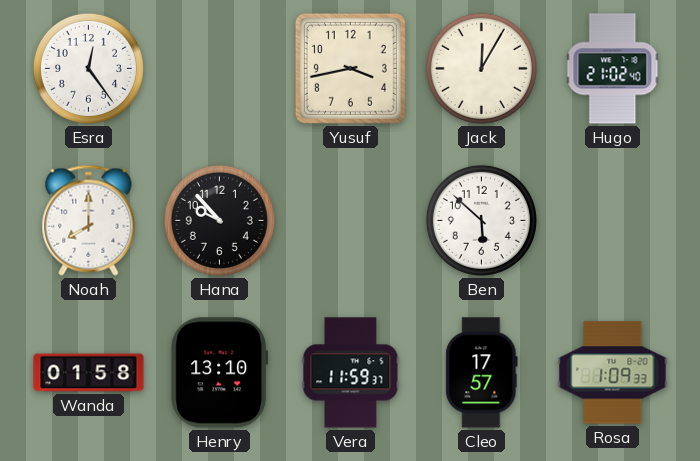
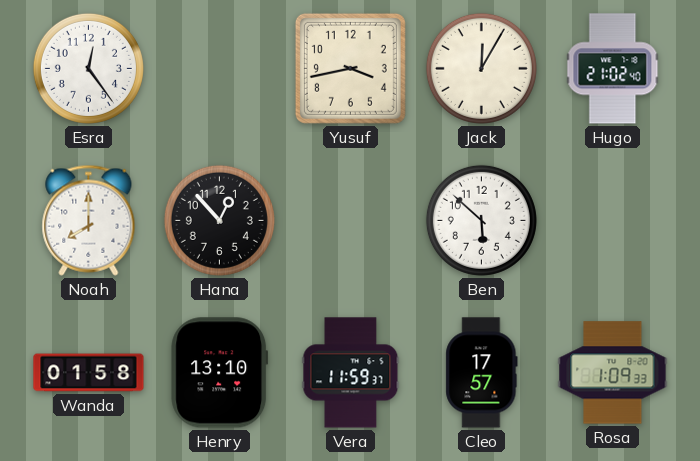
Hana: 9:53 -> 12:53 (219, 220)
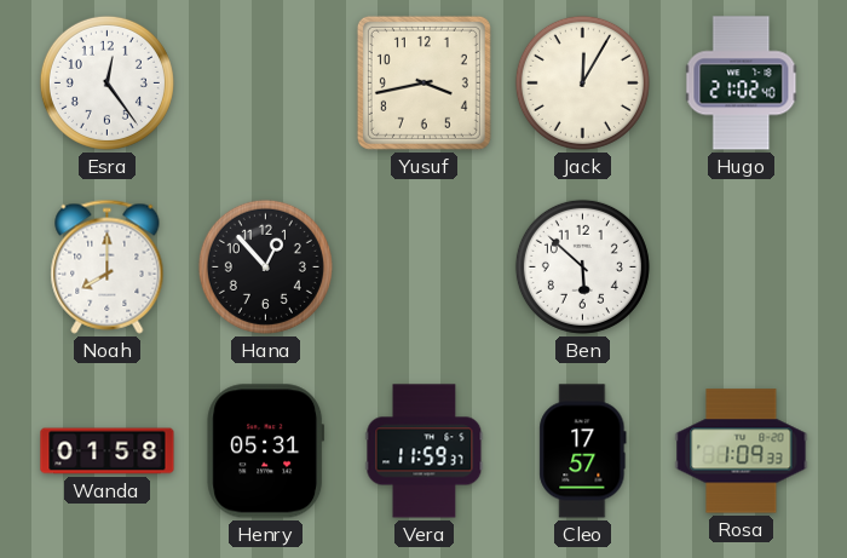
Henry: 13:10 -> 05:31 (266, 451)
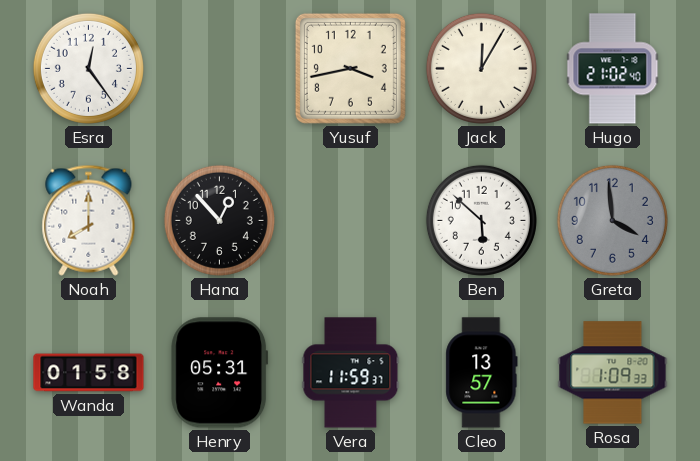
Greta: none -> 3:59 (612, 220)
Cleo: 17:57 -> 13:57 (482, 373)
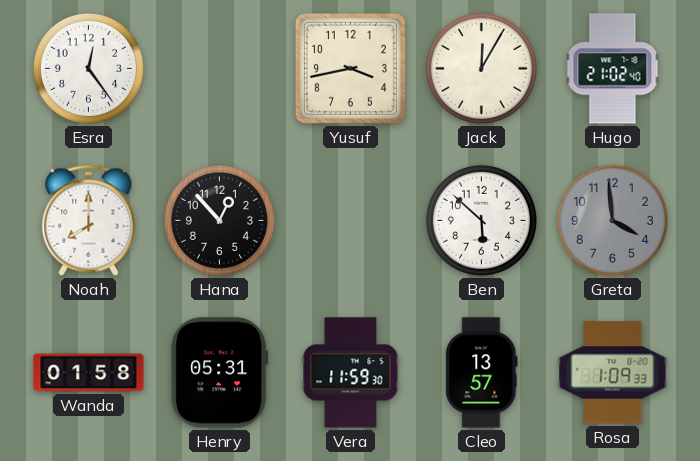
Vera: 11:59:37 -> 11:59:30 (351, 373)
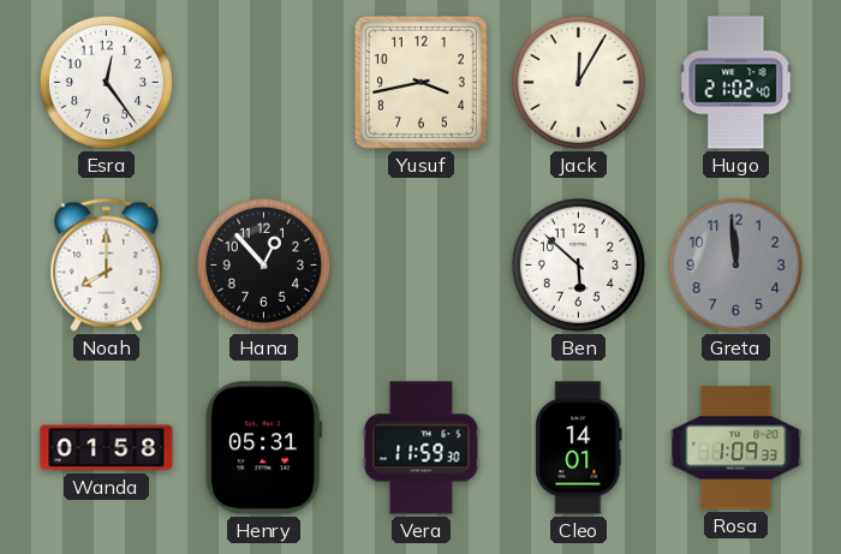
Greta: 3:59 -> 11:59 (735, 264)
Cleo: 13:57 -> 14:01 (579, 448)
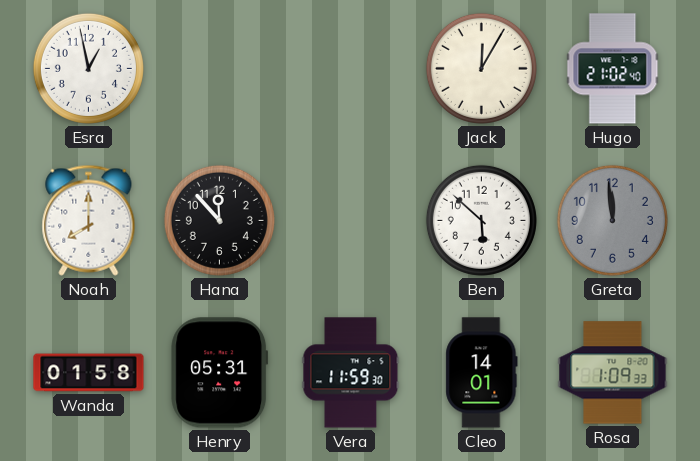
Esra: 12:24 -> 12:58 (88, 68)
Yusuf: 3:43 -> none (421, 82)
Hana: 12:53 -> 11:53 (219, 220)
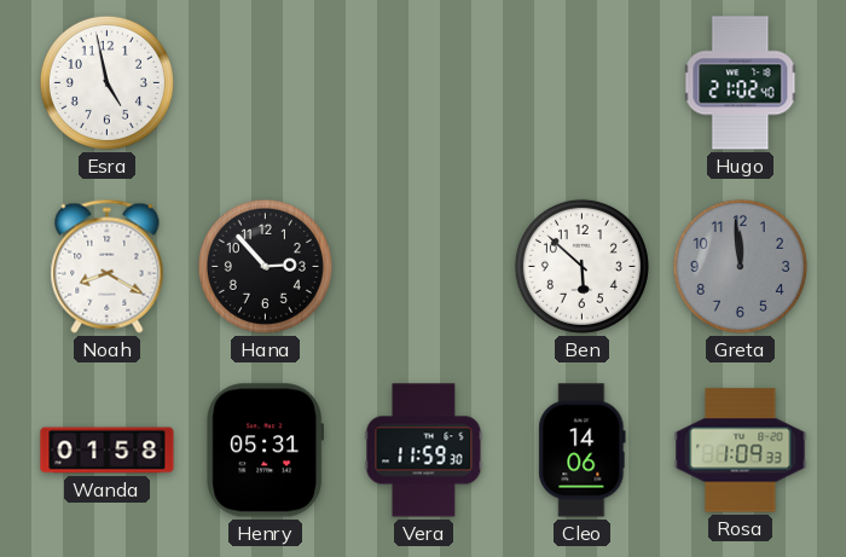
Esra: 12:58 -> 4:58 (106, 82)
Jack: 12:05 -> none (481, 68)
Noah: 8:00 -> 8:20 (108, 266)
Hana: 11:53 -> 2:53 (265, 266)
Cleo: 14:01 -> 14:06 (583, 451)
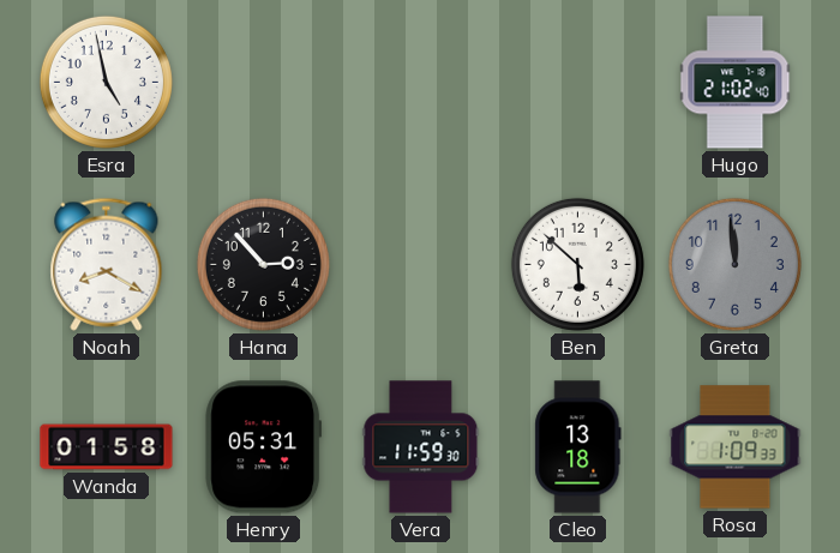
Cleo: 14:06 -> 13:18 (578, 447)
